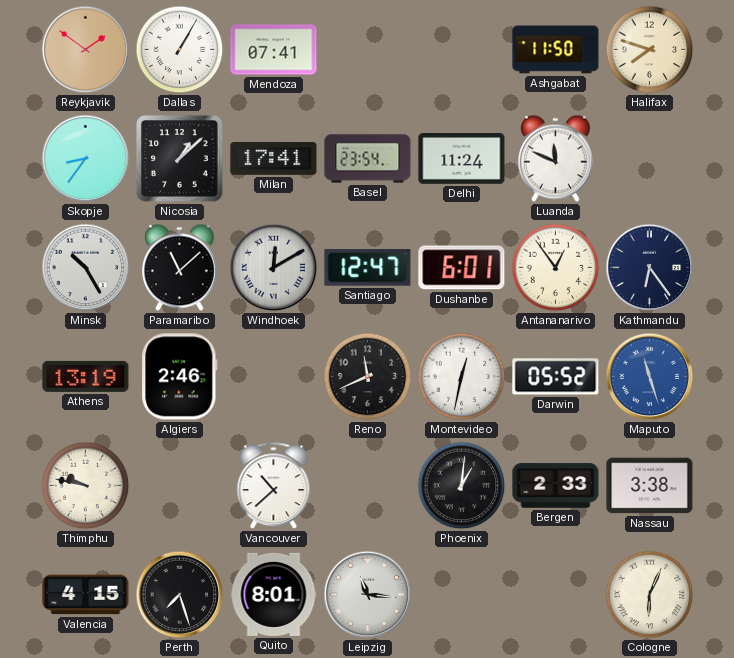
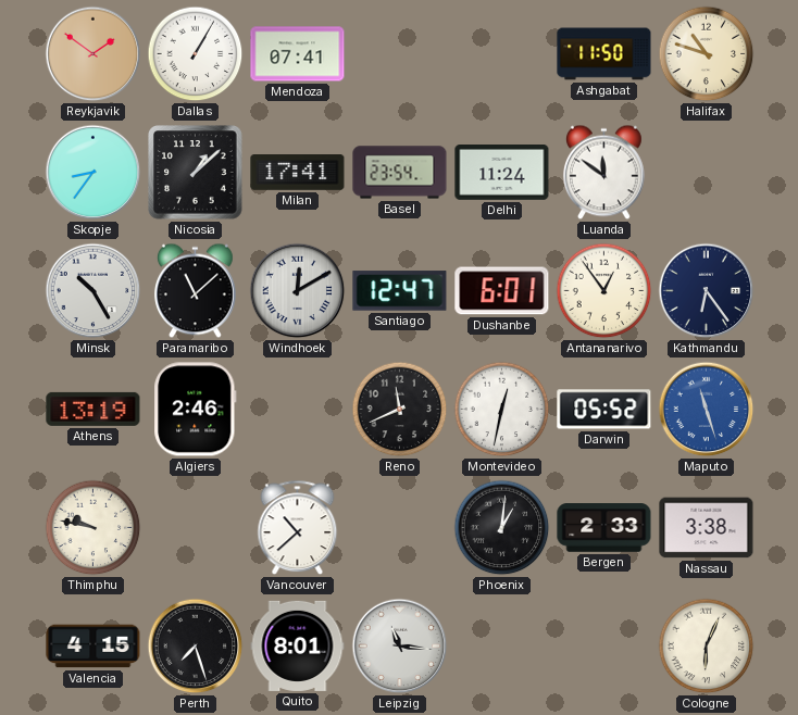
Halifax: 7:48 -> 10:48 (707, 54)
Luanda: 11:49 -> 11:51 (603, 173)
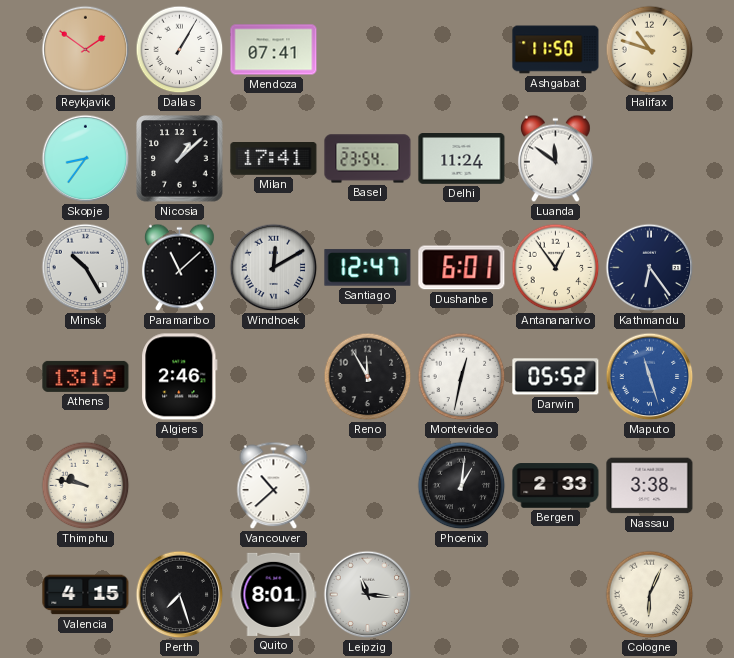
Reno: 11:41 -> 11:55 (368, 377)
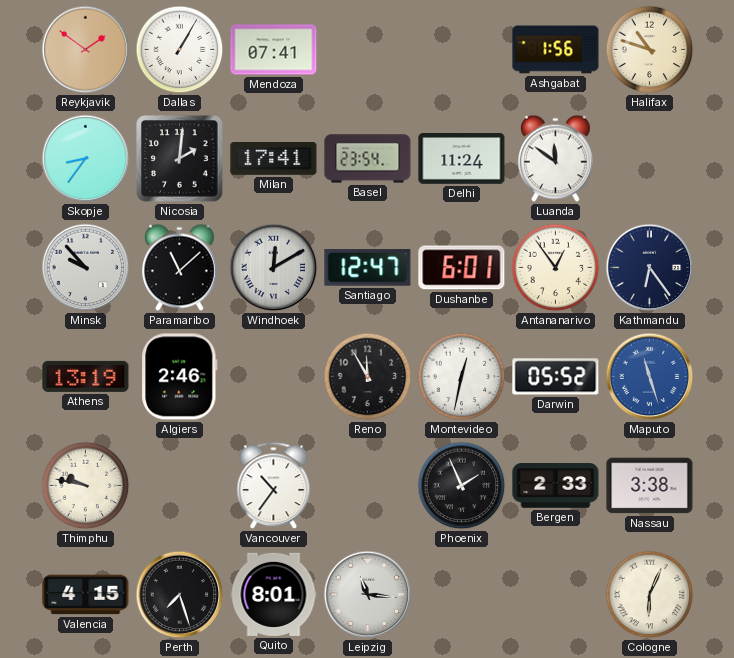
Ashgabat: 11:50 -> 1:56 (556, 50)
Nicosia: 1:08 -> 2:01 (180, 159)
Minsk: 10:25 -> 9:53 (86, 268)
Vancouver: 10:38 -> 10:36 (274, 486)
Phoenix: 1:01 -> 1:56 (462, 486)
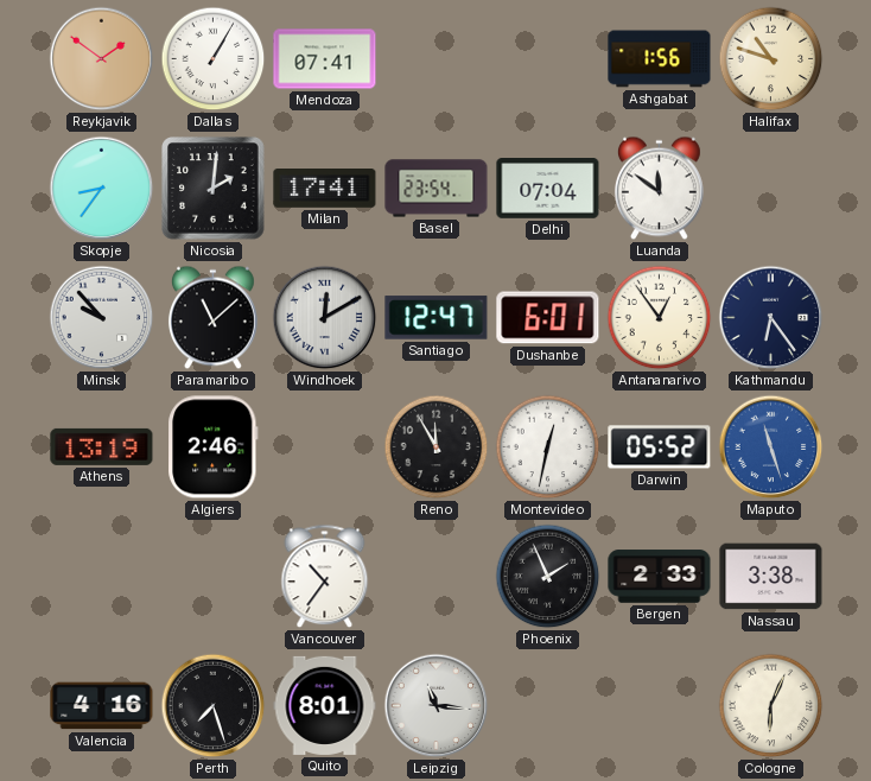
Delhi: 11:24 -> 07:04 (548, 189)
Thimphu: 9:47 -> none (86, 486)
Valencia: 4:15 -> 4:16 (102, 706)
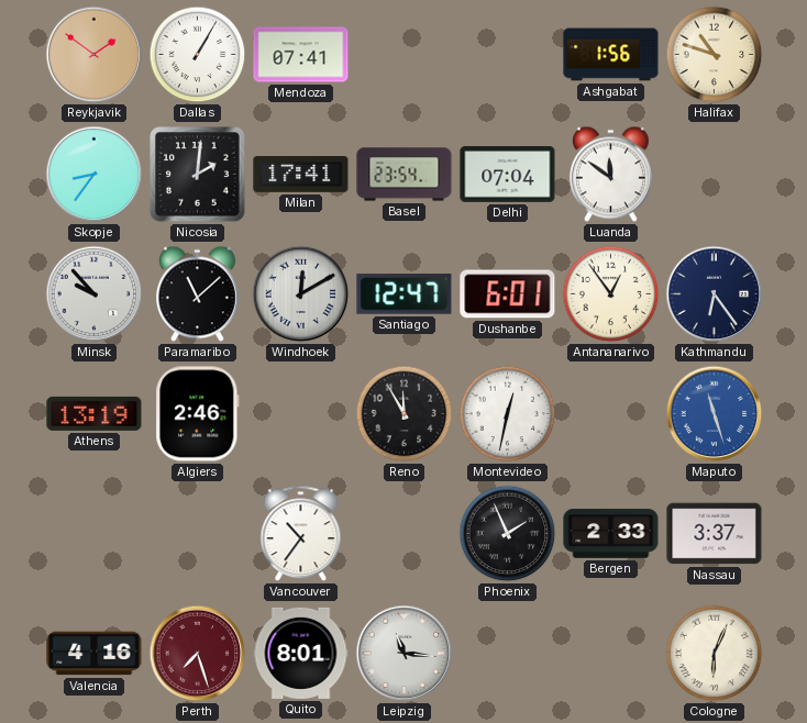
Darwin: 05:52 -> none (660, 447)
Nassau: 3:38 -> 3:37 (715, 534)
Perth dial: black -> burgundy (198, 654)
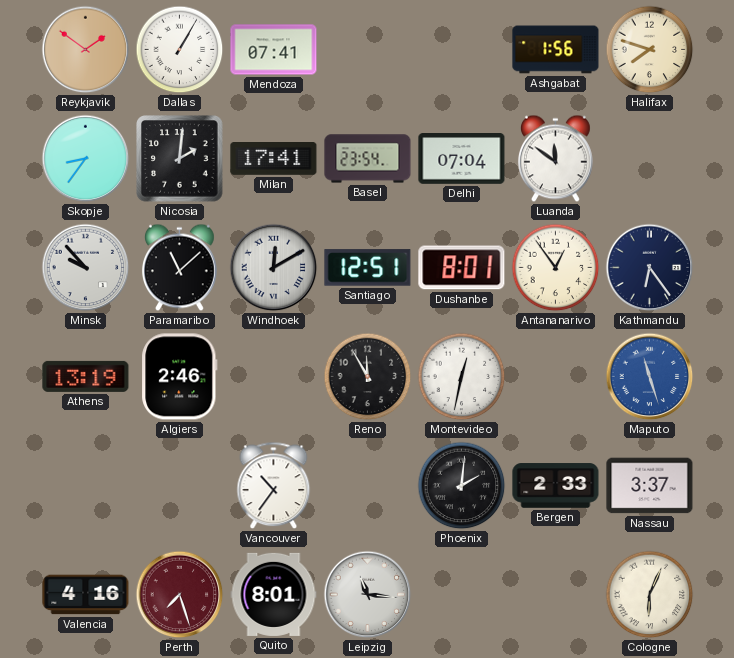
Halifax: 10:48 -> 7:48 (650, 50)
Santiago: 12:47 -> 12:51 (368, 268)
Dushanbe: 6:01 -> 8:01 (462, 268)
Phoenix: 1:56 -> 2:01 (462, 486)
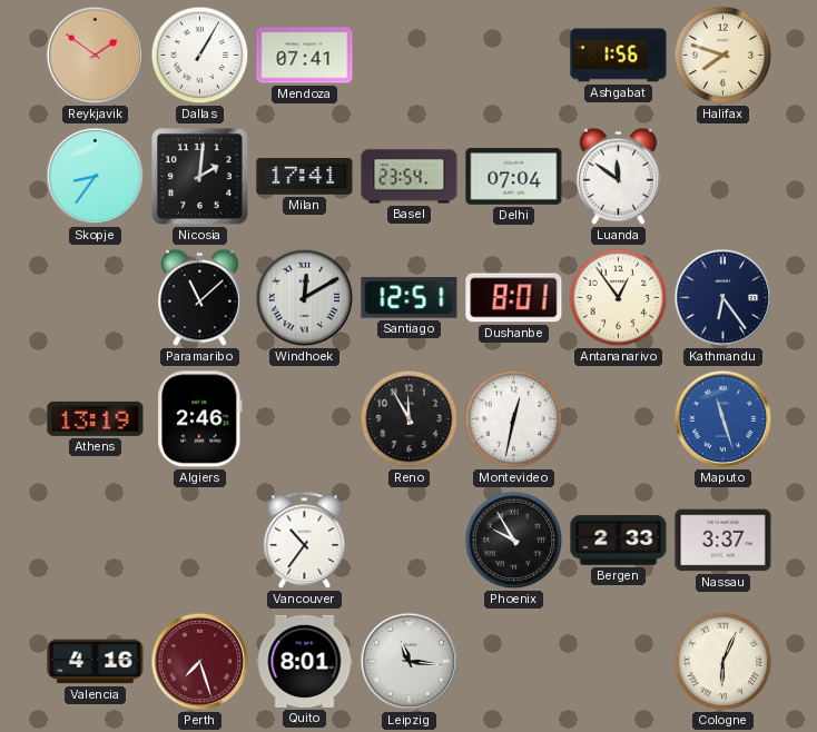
Minsk: 9:53 -> none (86, 268)
Phoenix: 2:01 -> 9:55 (514, 541)
